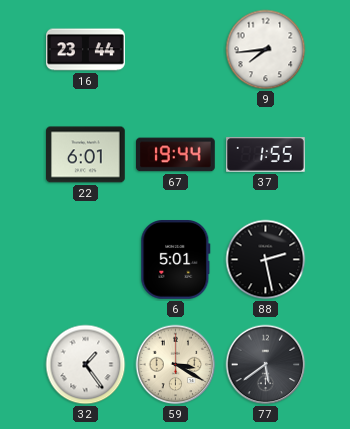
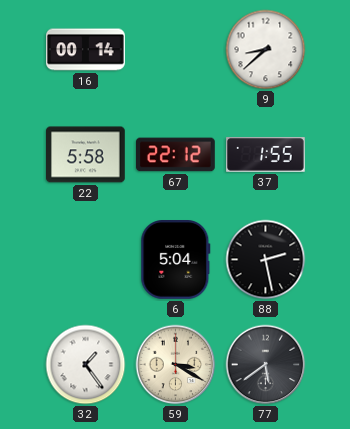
16: 23:44 -> 00:14 (86, 50)
9: 7:44 -> 8:38 (266, 50)
22: 6:01 -> 5:58 (86, 155)
67: 19:44 -> 22:12 (176, 155)
6: 5:01 -> 5:04 (176, 260)
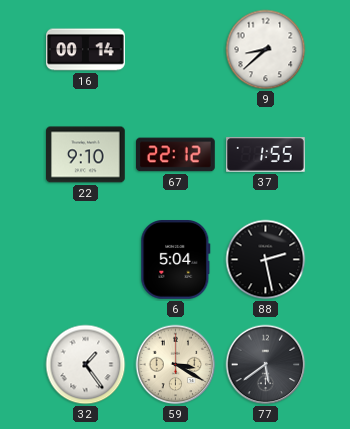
22: 5:58 -> 9:10 (86, 155)
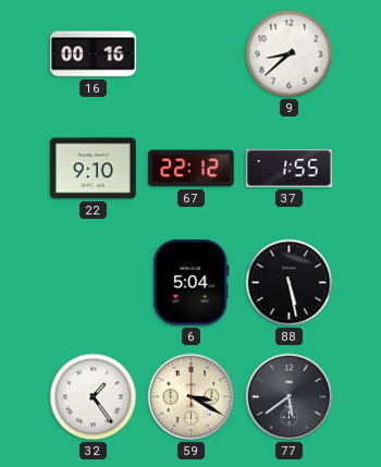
16: 00:14 -> 00:16 (94, 54)
88: 2:28 -> 5:28 (290, 283)
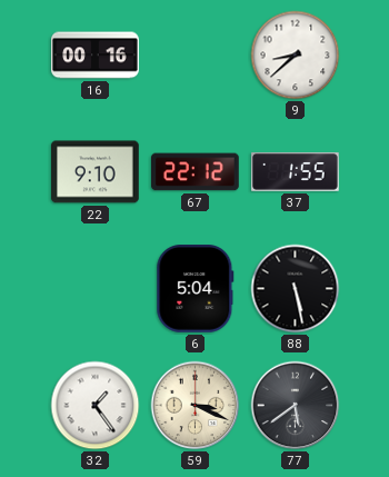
59: 3:20 -> 3:19 (196, 406)
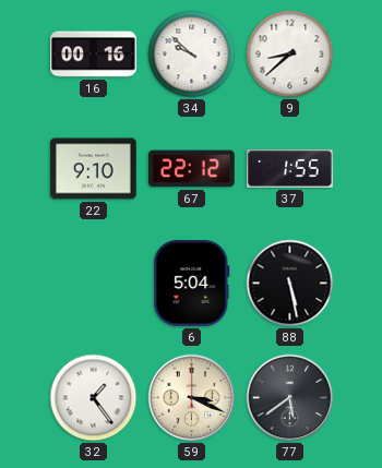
34: none -> 9:52 (192, 55)
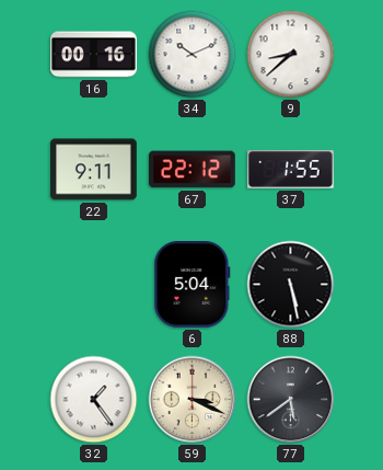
34: 9:52 -> 10:11 (193, 55)
22: 9:10 -> 9:11 (94, 170)
